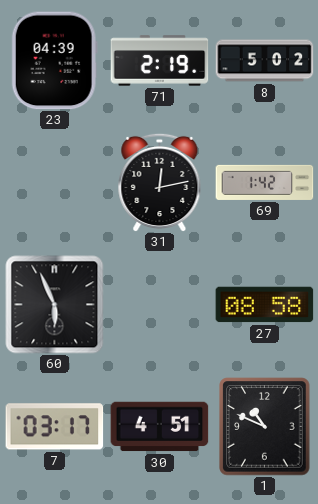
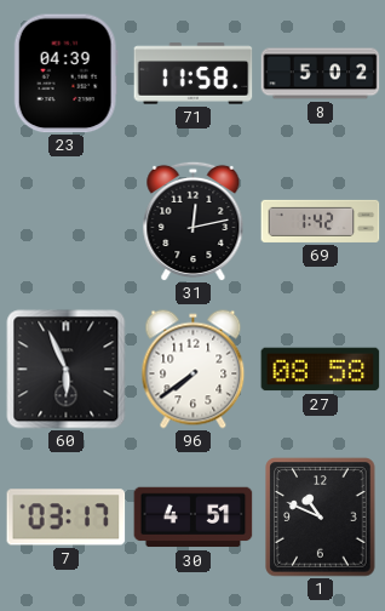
71: 2:19 -> 11:58 (194, 74)
96: none -> 7:39 (194, 370)
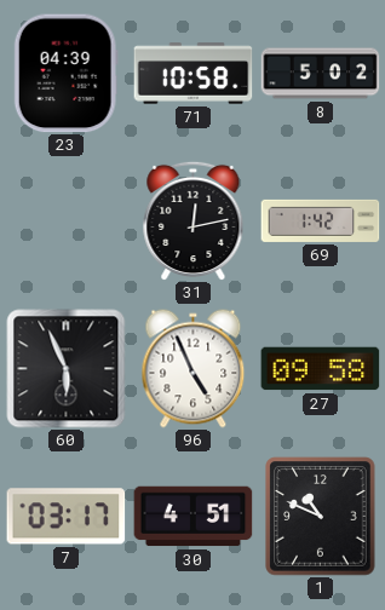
71: 11:58 -> 10:58 (194, 74)
96: 7:39 -> 4:56 (194, 369)
27: 08:58 -> 09:58 (321, 369)
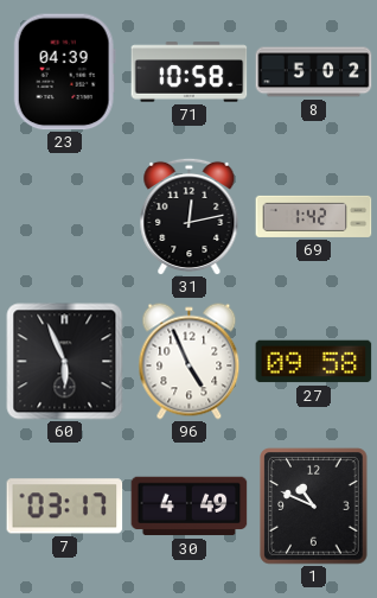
30: 4:51 -> 4:49 (190, 507)
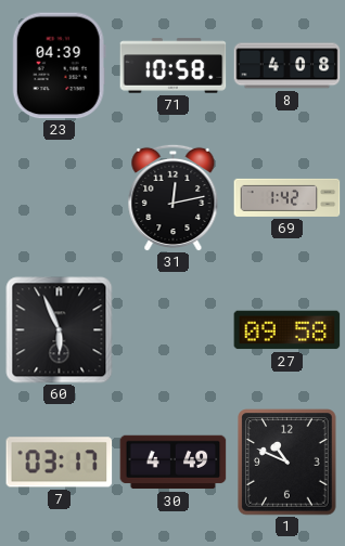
8: 5:02 -> 4:08 (287, 66)
96: 4:56 -> none (190, 362)
